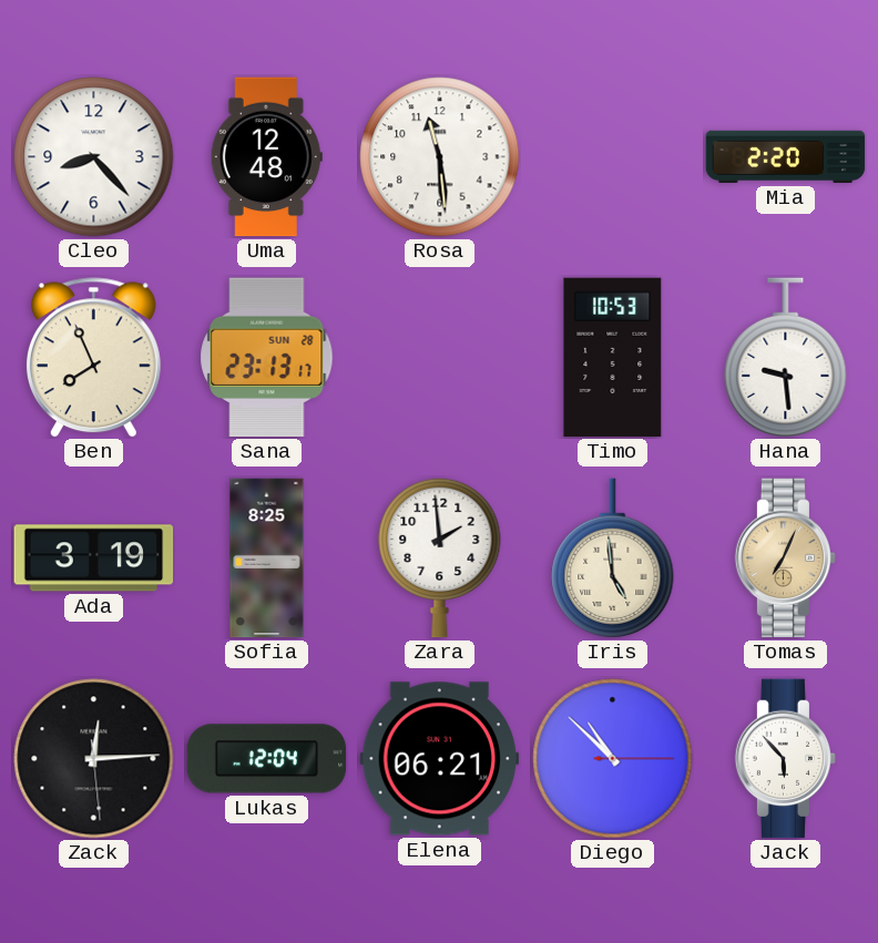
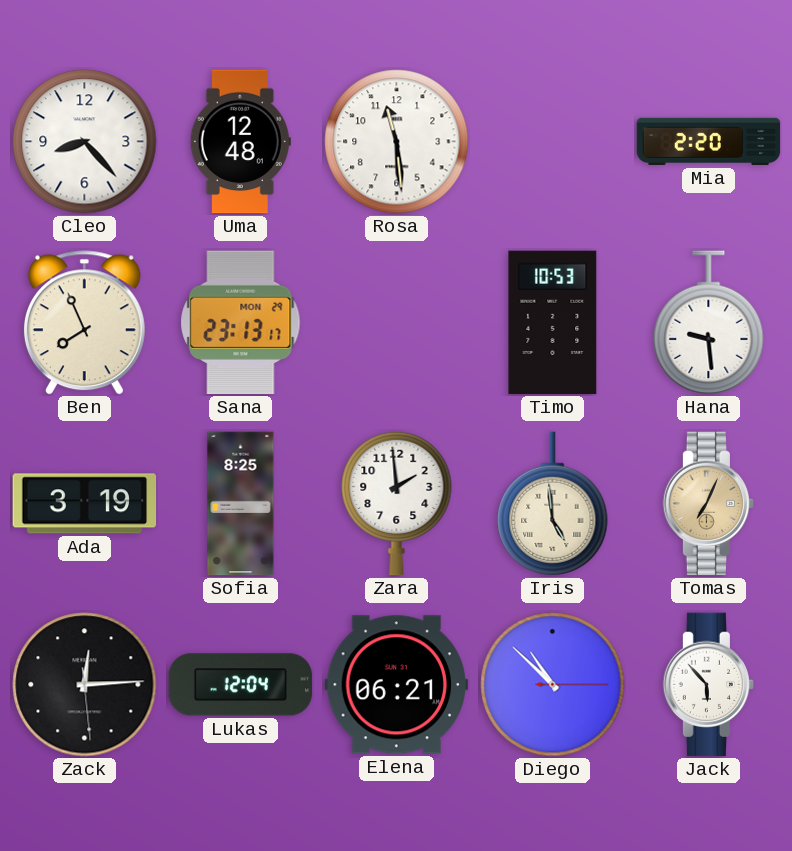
Sana date: SUN 28 -> MON 29 (241, 323)
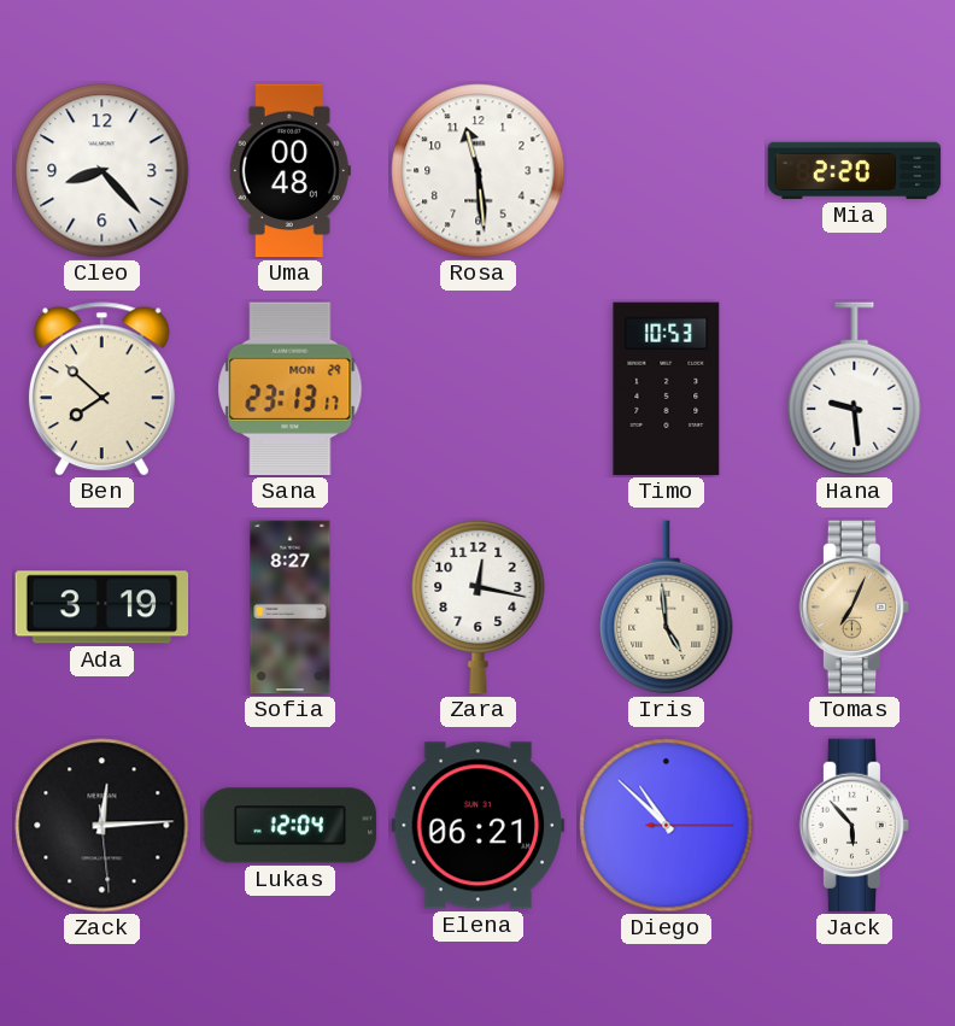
Uma: 12:48 -> 00:48 (289, 171)
Ben: 7:56 -> 7:52 (101, 389)
Sofia: 8:25 -> 8:27 (291, 608)
Zara: 1:59 -> 12:17 (479, 606)
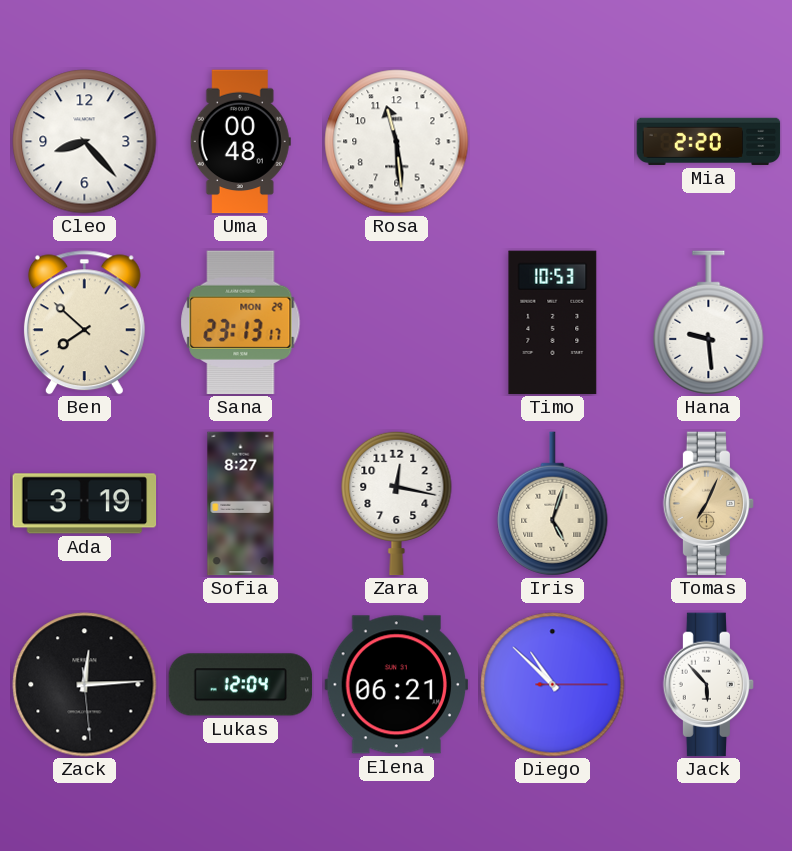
Iris: 4:59 -> 5:03 (553, 504)
